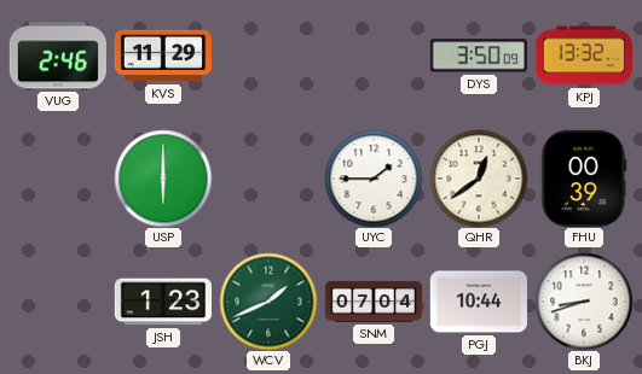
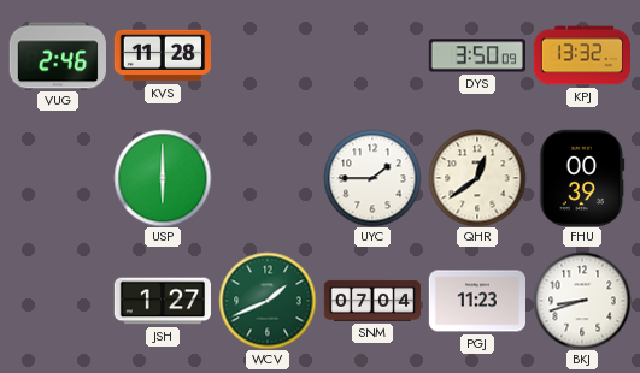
KVS: 11:29 -> 11:28 (162, 55)
JSH: 1:23 -> 1:27 (162, 301)
PGJ: 10:44 -> 11:23 (476, 301)
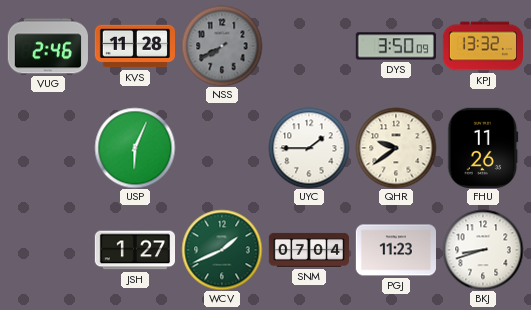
NSS: none -> 7:40 (222, 46)
USP: 6:00 -> 6:04 (135, 148)
QHR: 12:39 -> 9:39 (396, 148)
FHU: 00:39 -> 11:26 (483, 148)
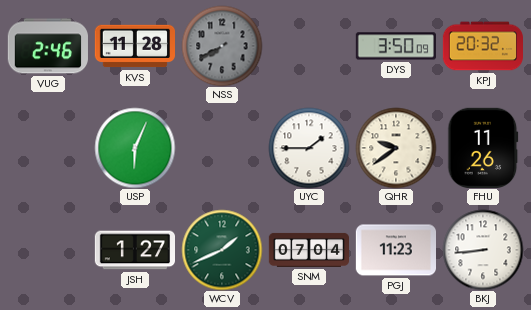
KPJ: 13:32 -> 20:32 (482, 46)
BKJ: 8:42 -> 8:44 (483, 250)
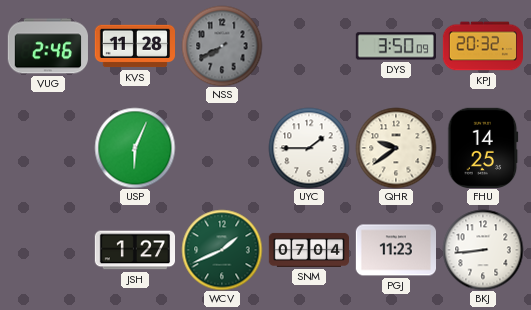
FHU: 11:26 -> 14:25 (483, 148)
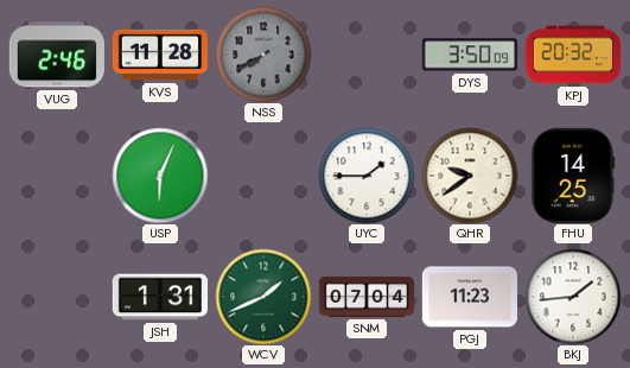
JSH: 1:27 -> 1:31 (159, 297)
BKJ: 8:44 -> 1:44 (573, 297)
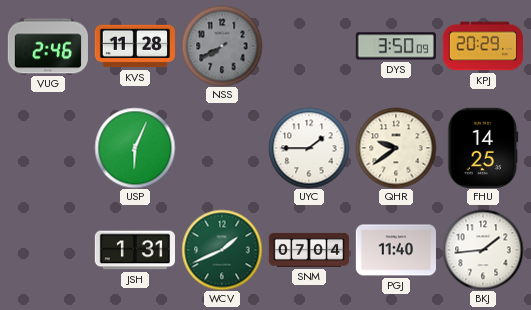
KPJ: 20:32 -> 20:29 (482, 46)
PGJ: 11:23 -> 11:40 (395, 250)
